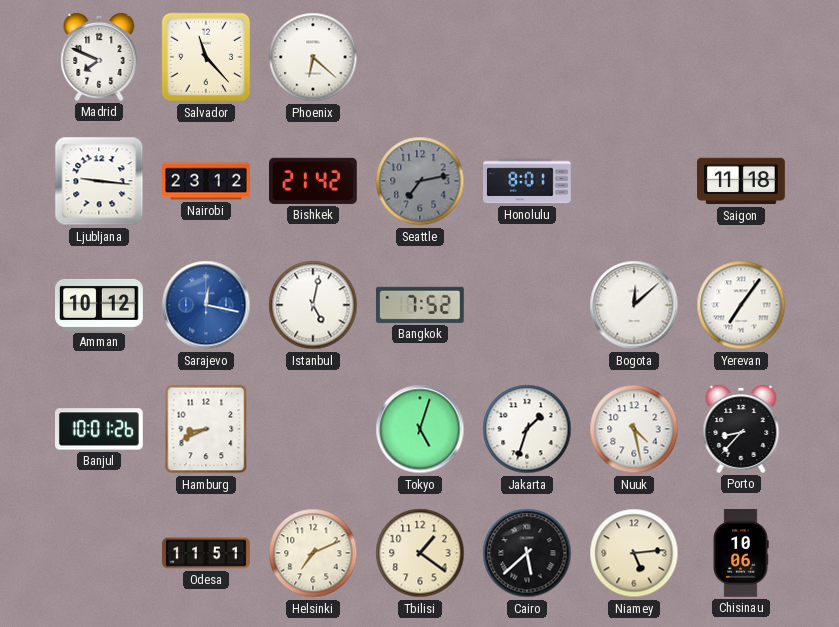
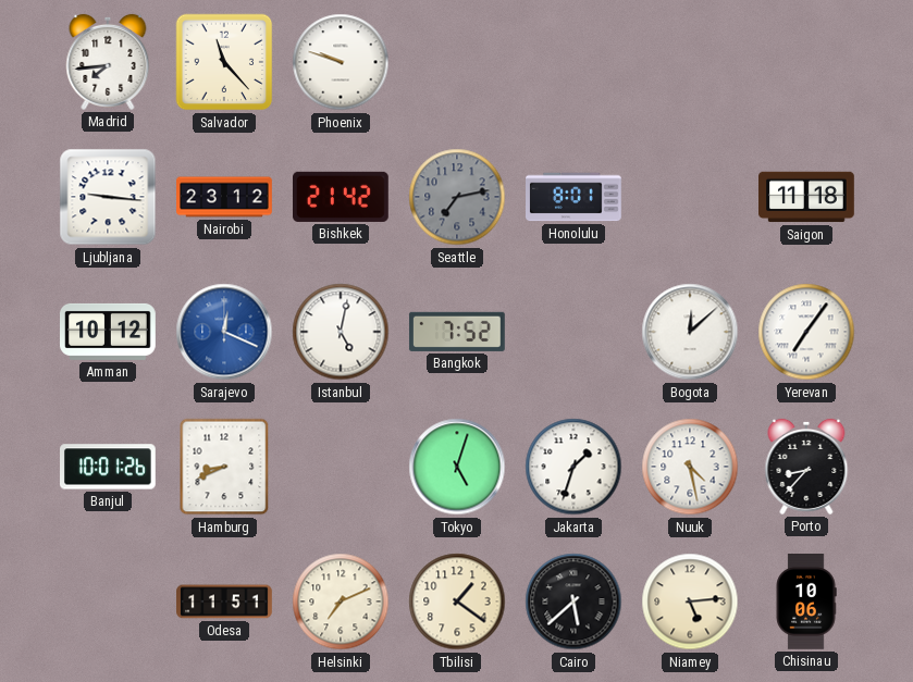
Madrid: 7:49 -> 7:44 (108, 62)
Phoenix: 6:22 -> 9:48 (341, 62)
Sarajevo: 12:17 -> 12:19 (224, 332)
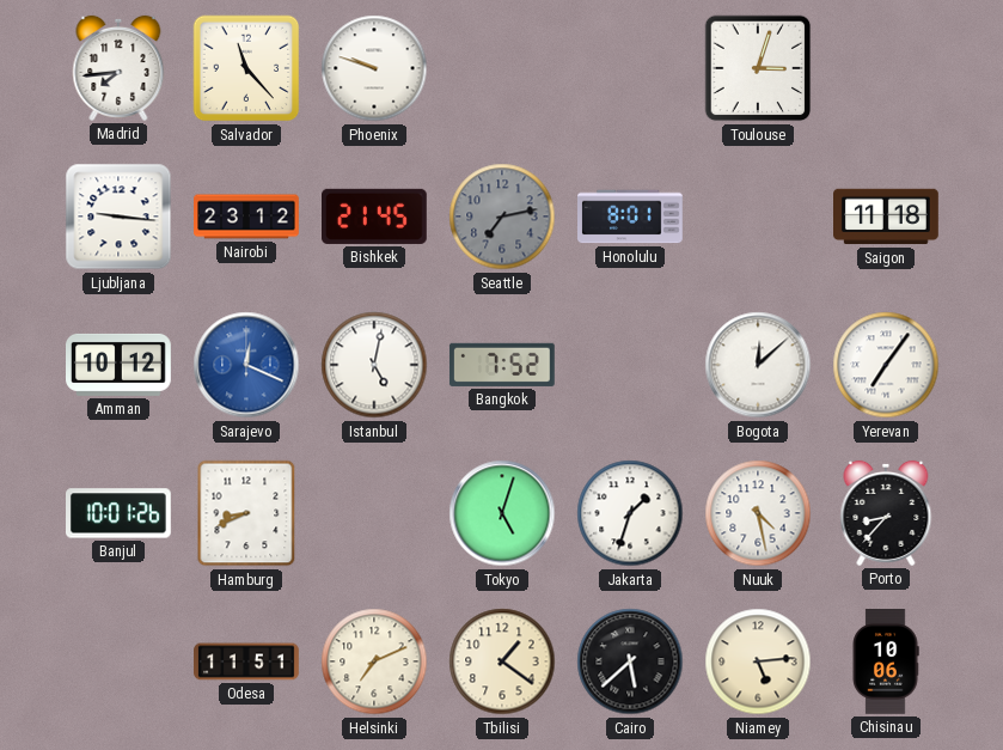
Toulouse: none -> 3:03 (758, 68)
Bishkek: 21:42 -> 21:45 (375, 217)
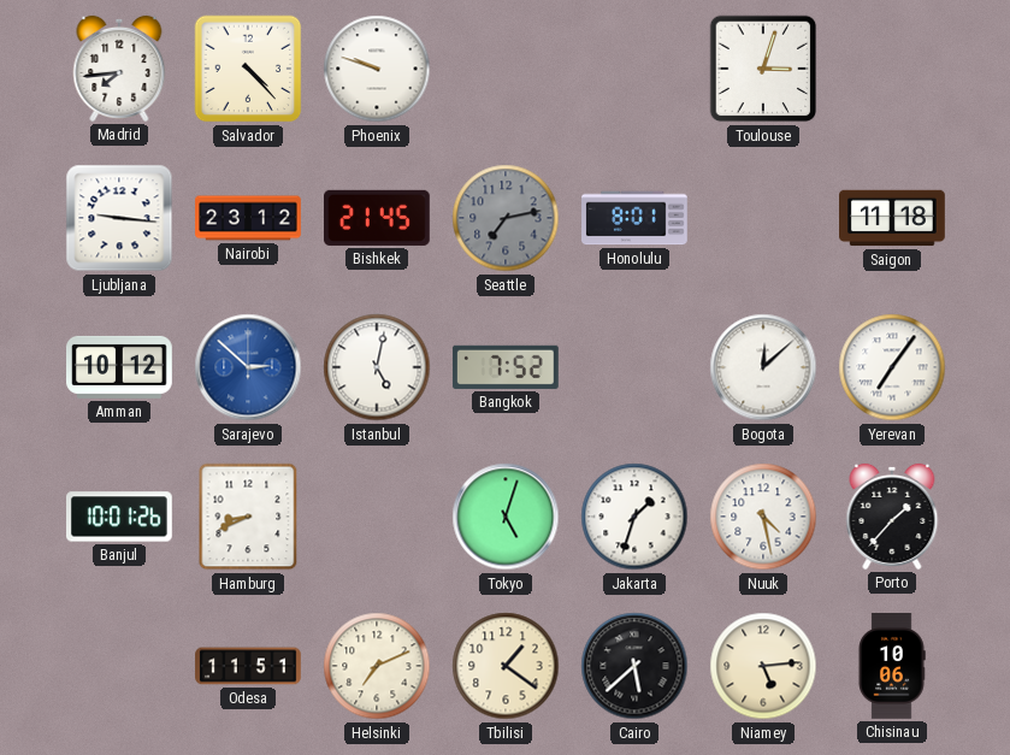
Salvador: 11:23 -> 4:23 (248, 69)
Sarajevo: 12:19 -> 2:52 (248, 367)
Porto: 8:37 -> 1:37 (892, 517)
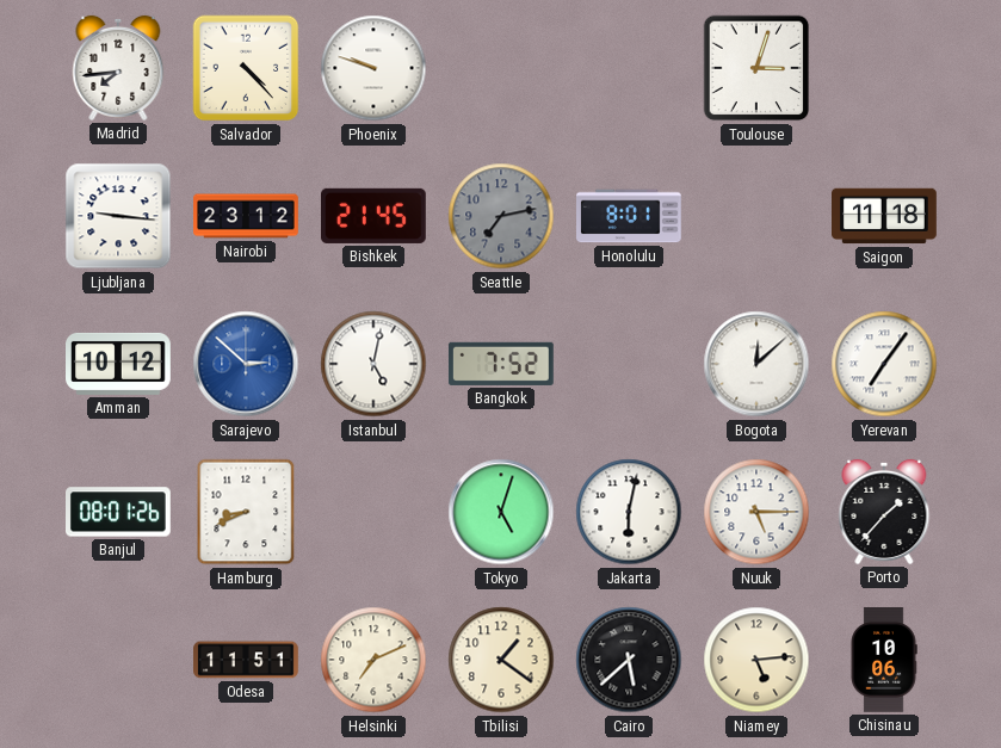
Banjul: 10:01 -> 08:01 (119, 512)
Jakarta: 1:33 -> 6:02 (629, 512)
Nuuk: 4:28 -> 5:15 (756, 512)
